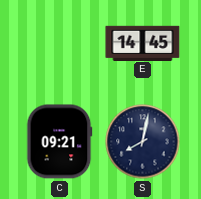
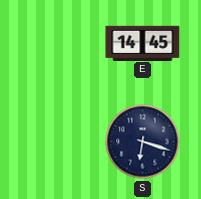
C: 09:21 -> none (60, 142)
S: 8:02 -> 6:18 (143, 142)
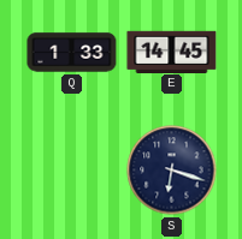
Q: none -> 1:33 (72, 53)
